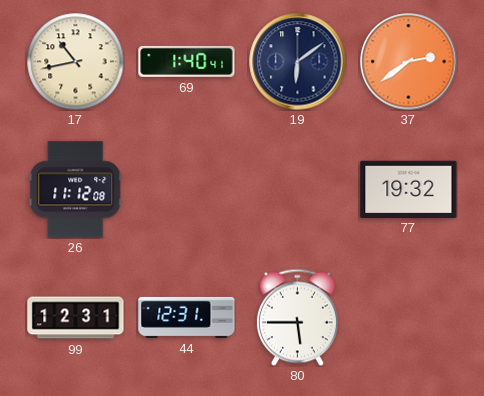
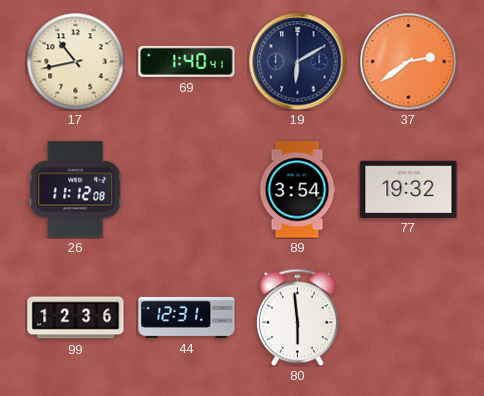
19: 6:09 -> 6:10 (298, 62)
89: none -> 3:54 (297, 190)
99: 12:31 -> 12:36 (76, 318)
80: 5:45 -> 5:59 (298, 317)
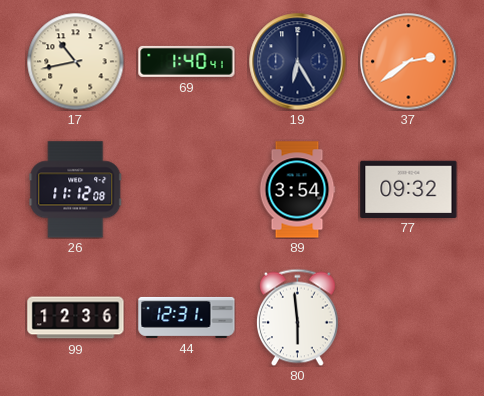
19: 6:10 -> 6:25 (298, 62)
77: 19:32 -> 09:32 (409, 189)
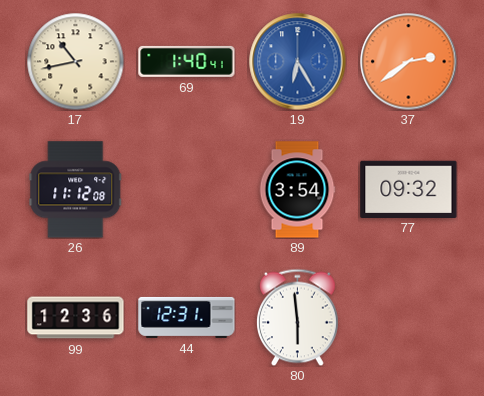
19 dial: navy -> blue (298, 62)
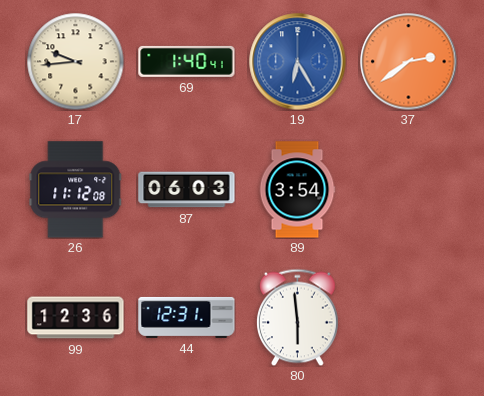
17: 10:43 -> 9:44 (75, 61)
87: none -> 06:03 (187, 190)
77: 09:32 -> none (409, 189)
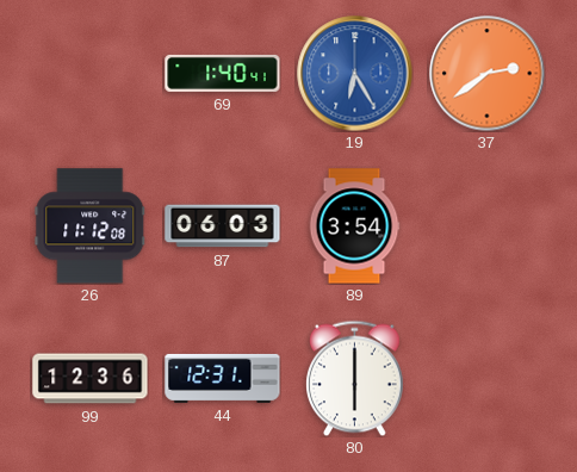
17: 9:44 -> none (75, 61)
80: 5:59 -> 6:00 (355, 378)
